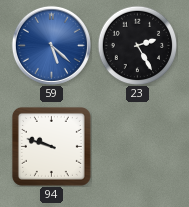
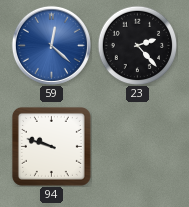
59: 5:22 -> 12:22 (51, 45)
23: 2:25 -> 2:23 (137, 45)
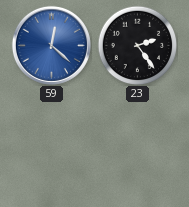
23: 2:23 -> 2:24 (137, 45)
94: 9:48 -> none (51, 146)
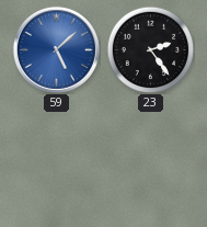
59: 12:22 -> 5:08 (56, 49)
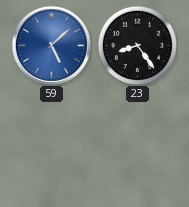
23: 2:24 -> 8:24 (137, 45)
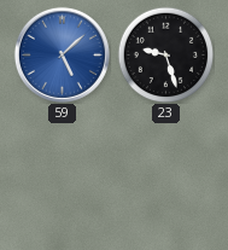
23: 8:24 -> 9:27 (165, 54)
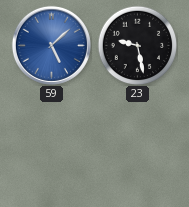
23: 9:27 -> 9:28 (137, 45)
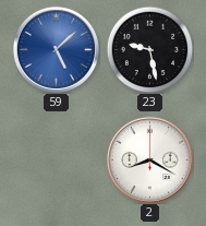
2: none -> 8:20 (149, 159)
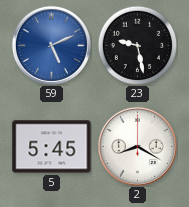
59: 5:08 -> 5:11 (51, 45)
5: none -> 5:45 (52, 147)
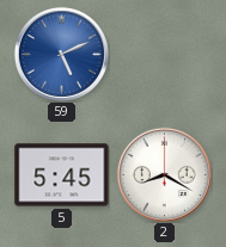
23: 9:28 -> none (137, 45)
